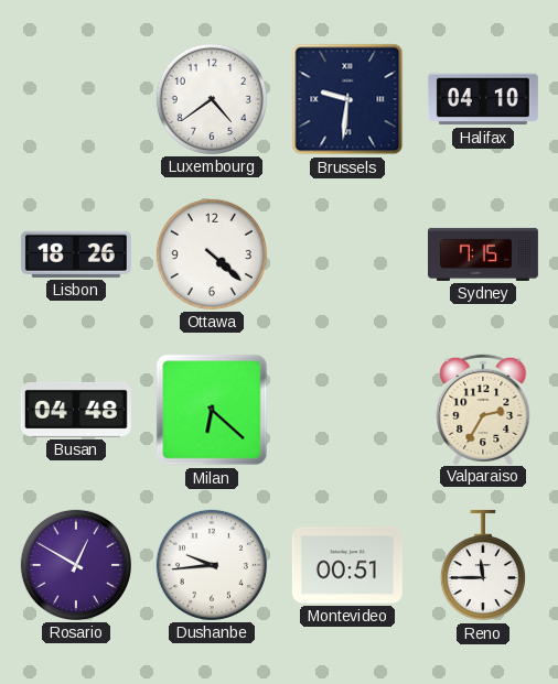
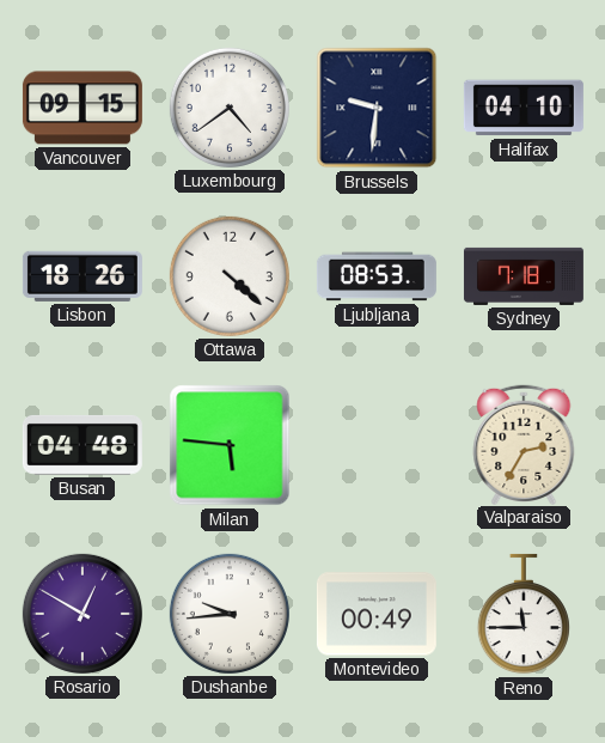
Vancouver: none -> 09:15 (82, 108)
Ljubljana: none -> 08:53 (377, 276)
Sydney: 7:15 -> 7:18 (524, 276)
Milan: 6:22 -> 5:46 (230, 445)
Montevideo: 00:51 -> 00:49 (377, 614)
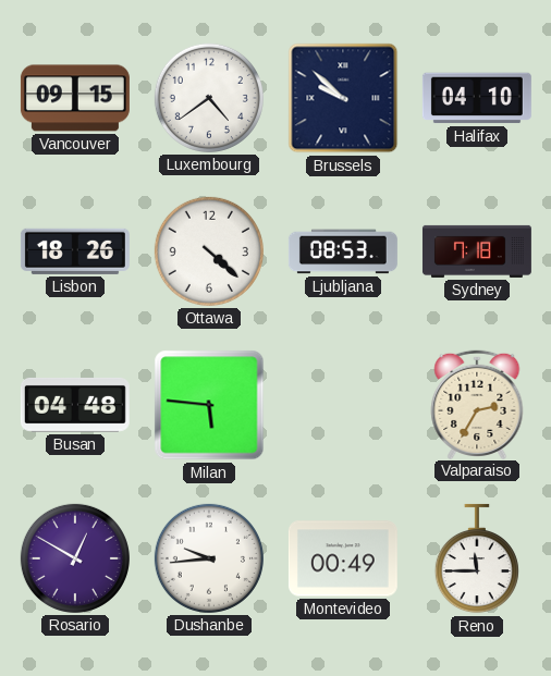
Brussels: 9:31 -> 9:52 (343, 98)
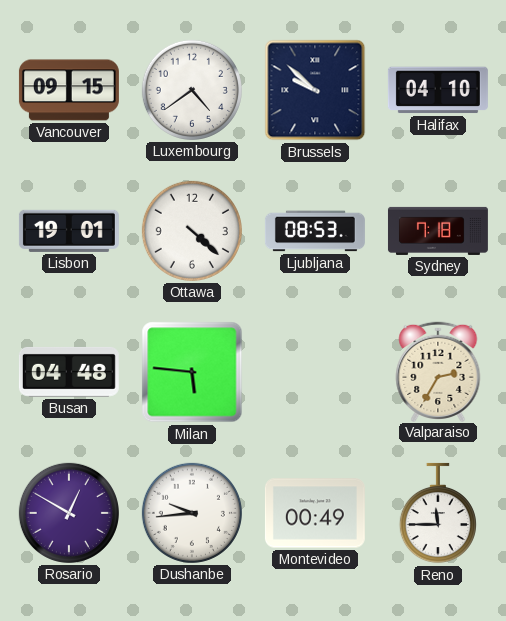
Lisbon: 18:26 -> 19:01 (69, 231)
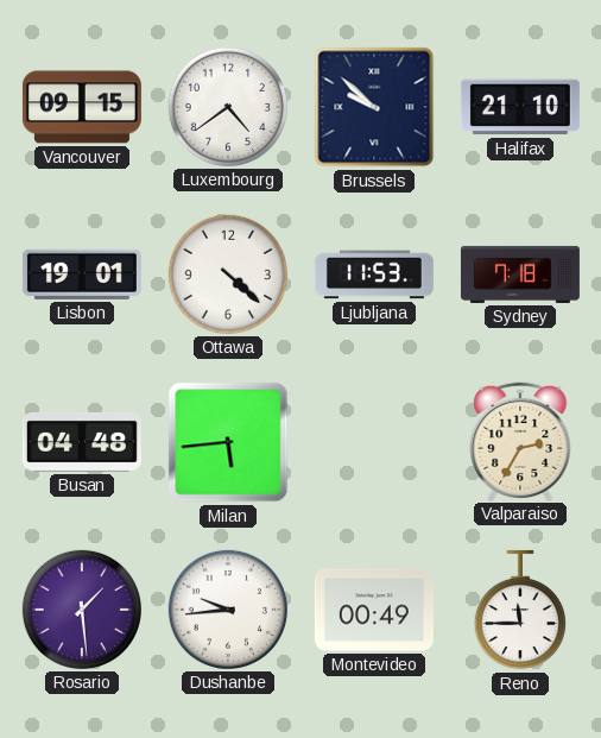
Halifax: 04:10 -> 21:10 (520, 107)
Ljubljana: 08:53 -> 11:53 (374, 275)
Milan: 5:46 -> 5:44 (228, 442)
Rosario: 12:50 -> 1:29 (82, 610)
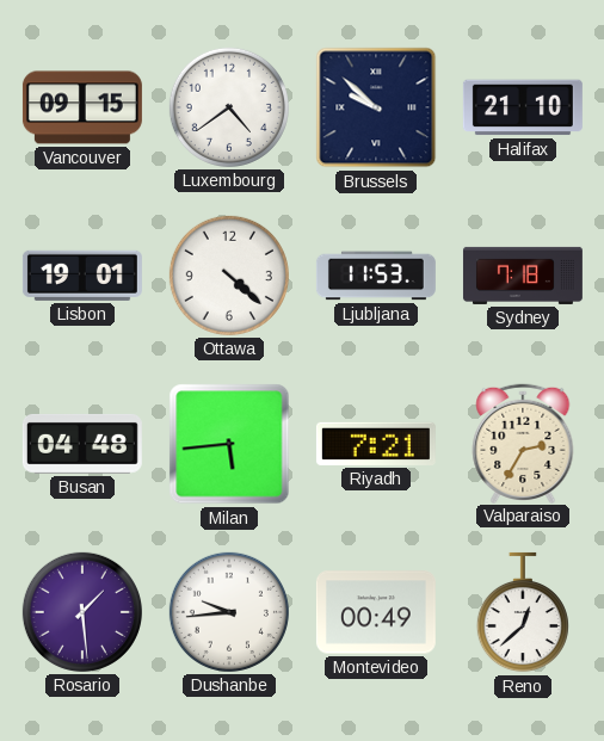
Riyadh: none -> 7:21 (376, 444)
Reno: 11:45 -> 12:38 (523, 612)
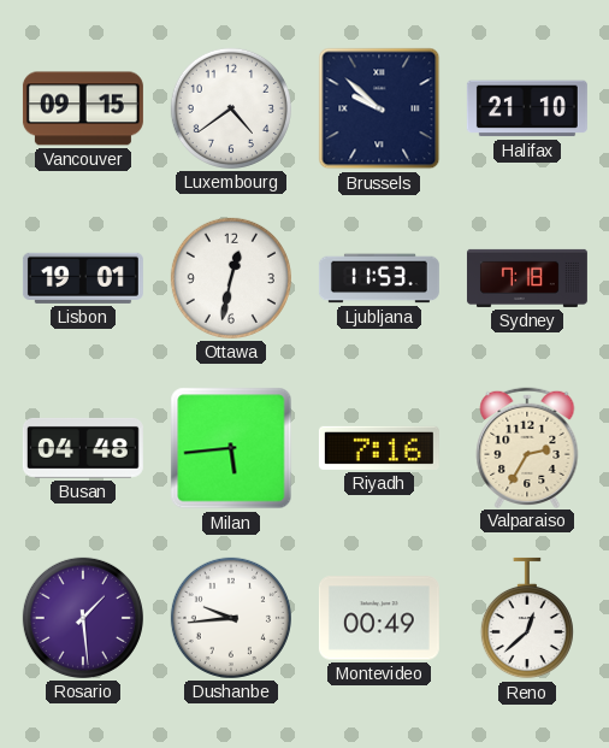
Ottawa: 4:22 -> 12:32 (231, 278)
Riyadh: 7:21 -> 7:16 (379, 448)
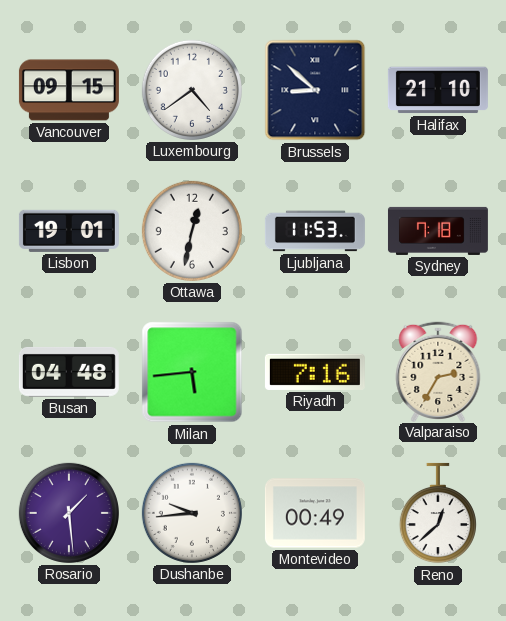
Brussels: 9:52 -> 8:52 (315, 90)
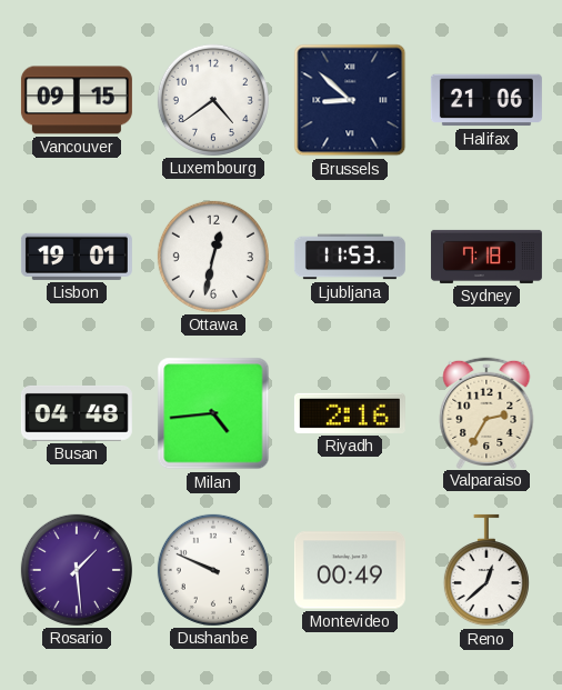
Halifax: 21:10 -> 21:06 (486, 100)
Milan: 5:44 -> 4:44 (213, 413)
Riyadh: 7:16 -> 2:16 (350, 413)
Dushanbe: 9:44 -> 9:49 (213, 570)
